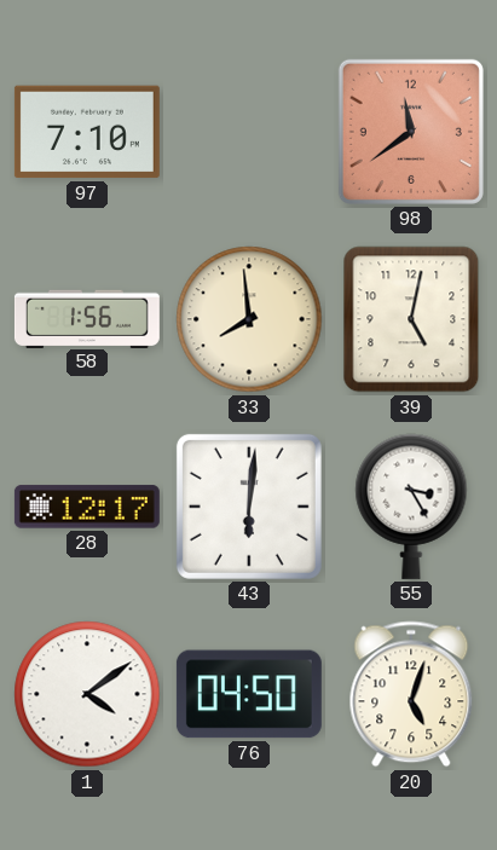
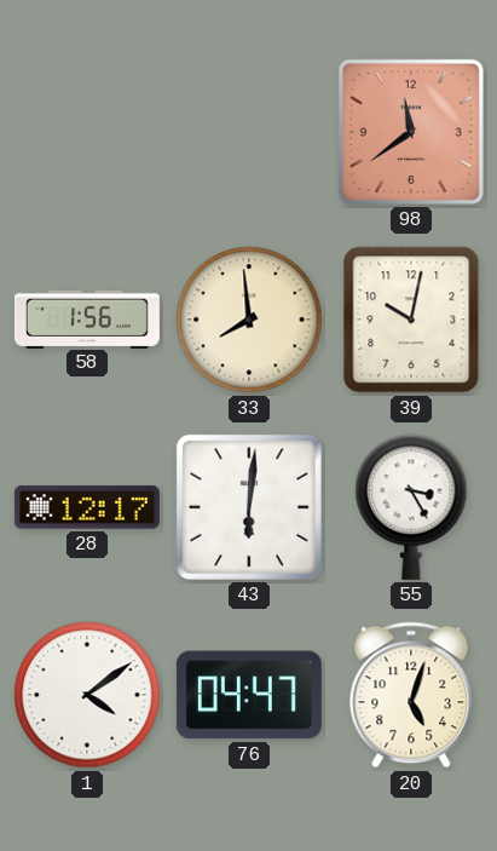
97: 7:10 -> none (87, 132)
39: 5:02 -> 10:02 (411, 320)
76: 04:50 -> 04:47 (249, 695)
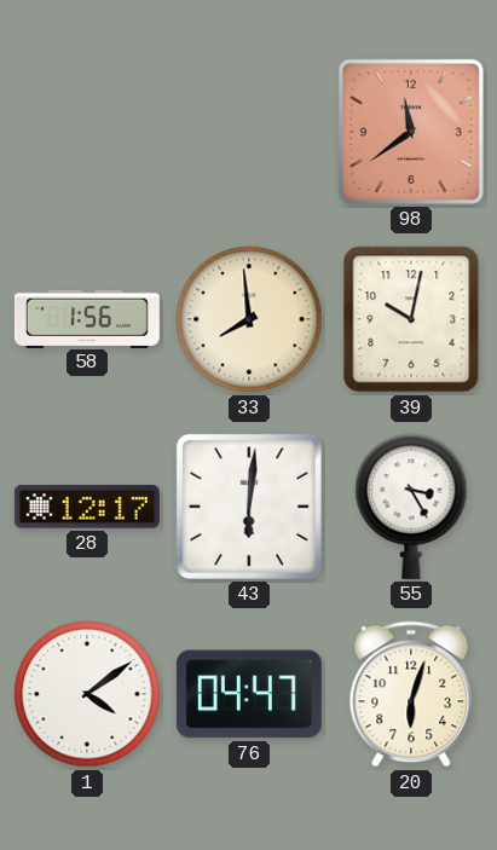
20: 5:03 -> 6:03 (411, 694)
